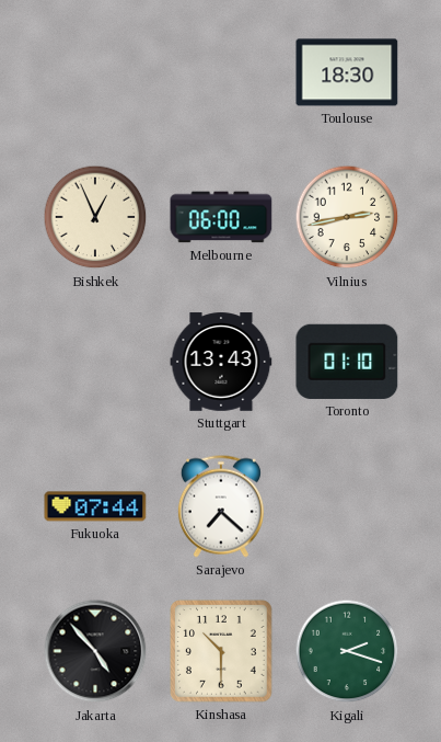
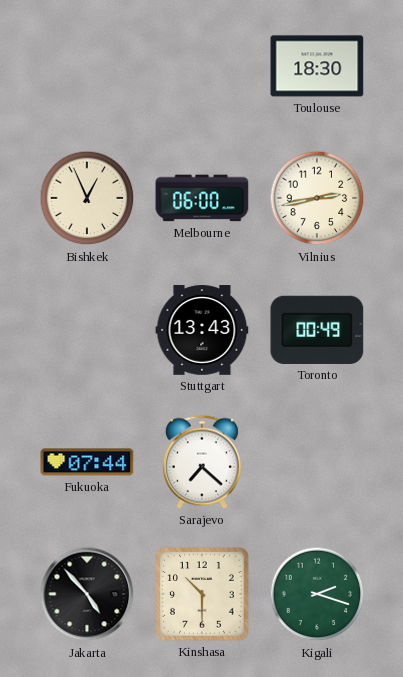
Toronto: 01:10 -> 00:49 (317, 330)
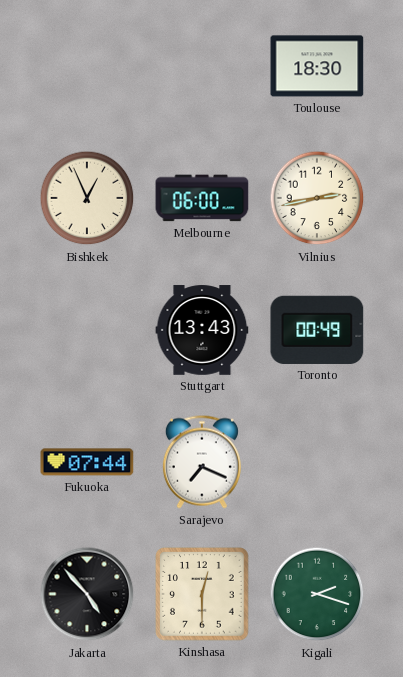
Sarajevo: 7:22 -> 7:19 (202, 462)
Kinshasa: 10:30 -> 12:30 (202, 594)
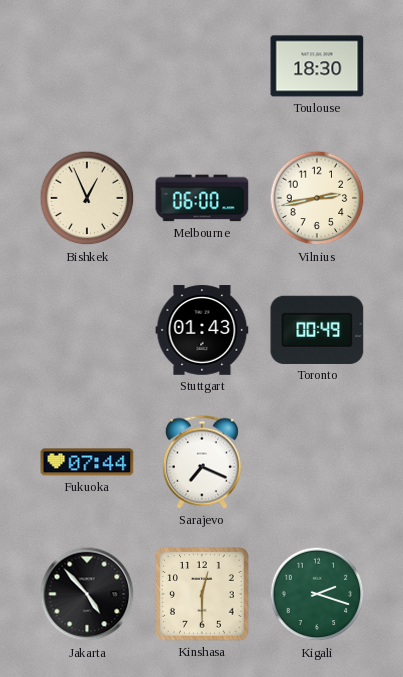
Stuttgart: 13:43 -> 01:43 (202, 330)
